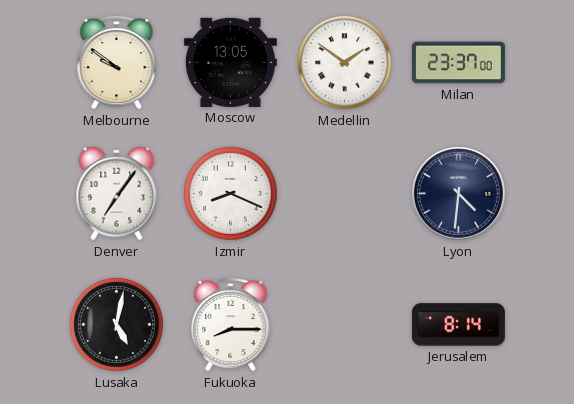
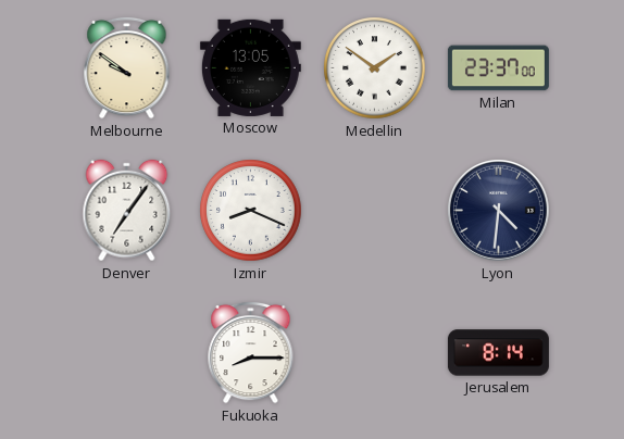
Lusaka: 5:02 -> none (117, 325)
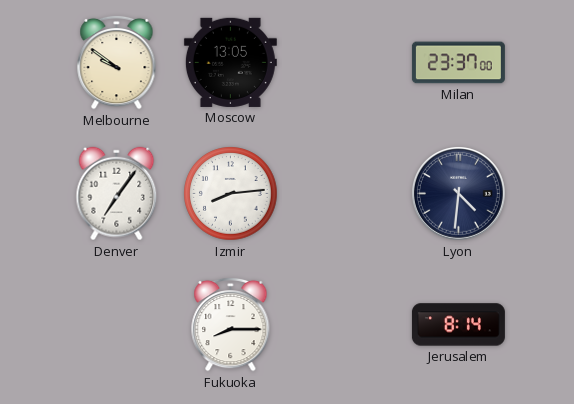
Medellin: 1:51 -> none (375, 68)
Izmir: 8:19 -> 8:14 (231, 194)
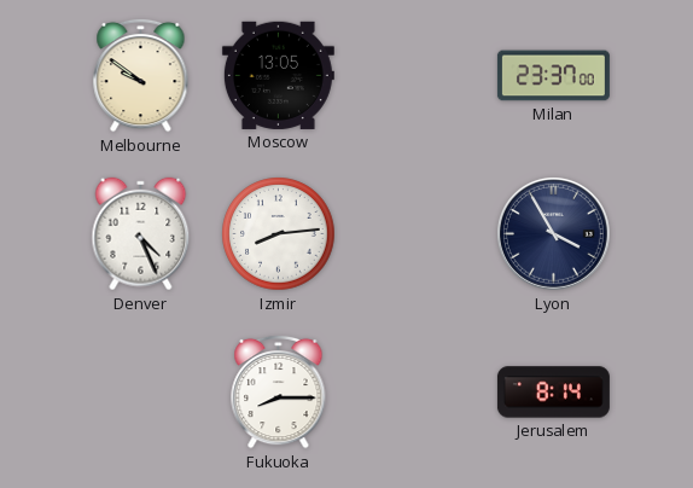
Denver: 7:06 -> 4:26 (141, 234)
Lyon: 4:31 -> 3:55 (554, 234)
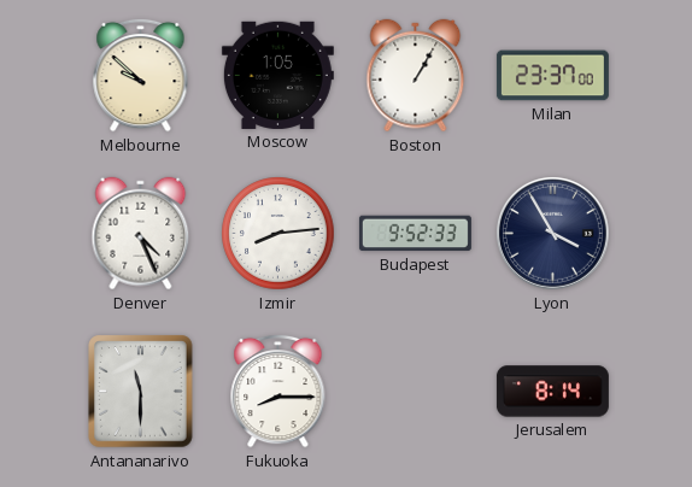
Melbourne: 9:51 -> 9:52 (141, 75)
Moscow: 13:05 -> 1:05 (277, 75)
Boston: none -> 1:05 (416, 76)
Budapest: none -> 9:52 (415, 234)
Antananarivo: none -> 11:30 (141, 392)
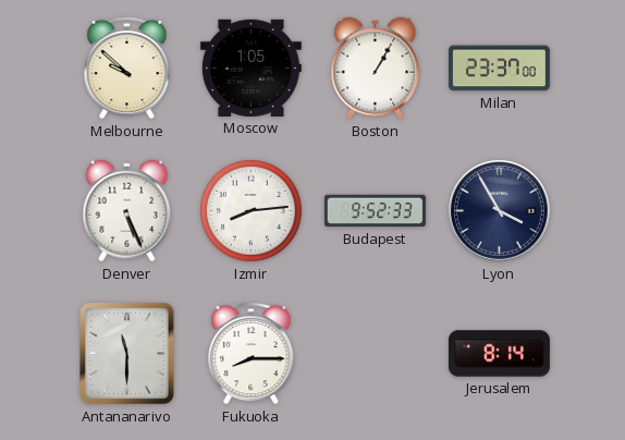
Denver: 4:26 -> 5:26 (127, 211)
